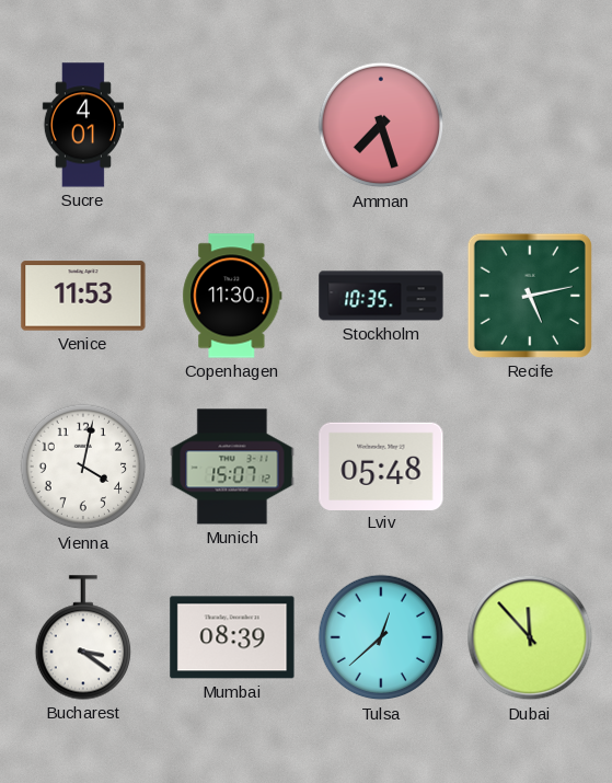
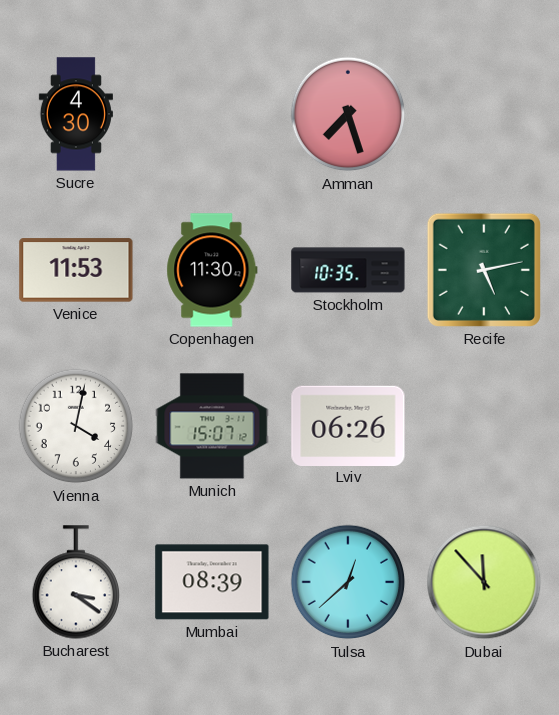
Sucre: 4:01 -> 4:30 (76, 114)
Lviv: 05:48 -> 06:26 (348, 425)
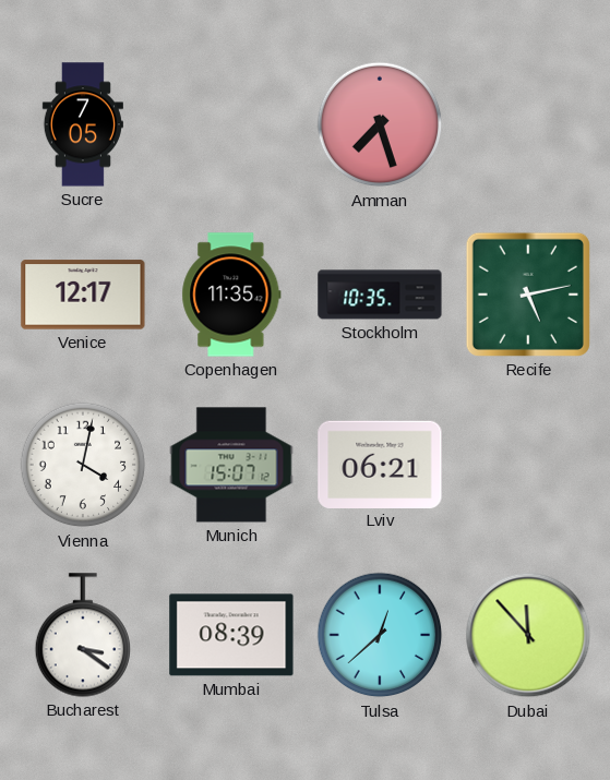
Sucre: 4:30 -> 7:05 (83, 124)
Venice: 11:53 -> 12:17 (83, 295)
Copenhagen: 11:30 -> 11:35 (231, 295)
Lviv: 06:26 -> 06:21 (380, 464)
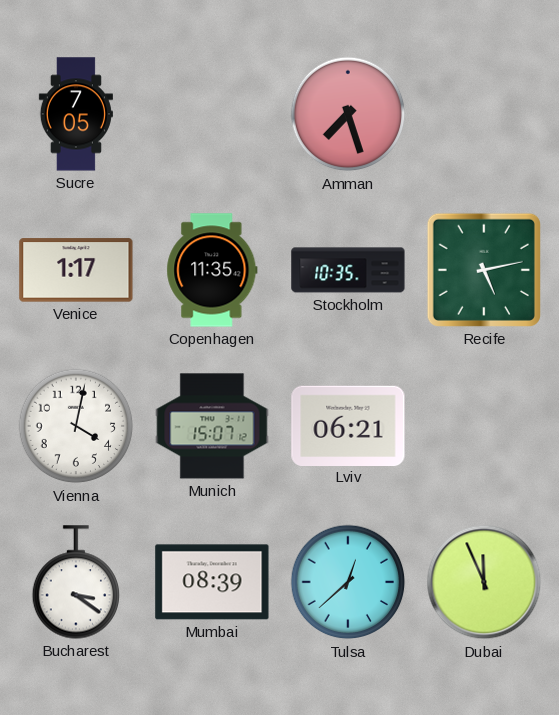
Venice: 12:17 -> 1:17 (76, 270)
Dubai: 11:53 -> 11:56 (484, 582)
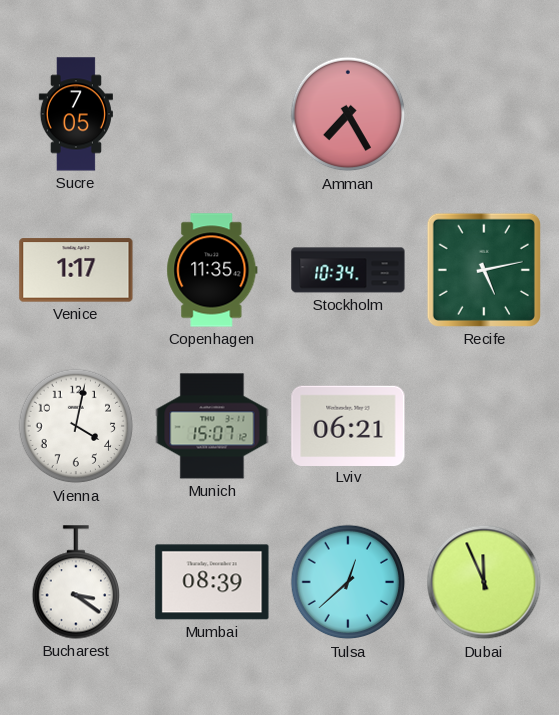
Amman: 7:27 -> 7:25 (348, 114)
Stockholm: 10:35 -> 10:34 (348, 270)
